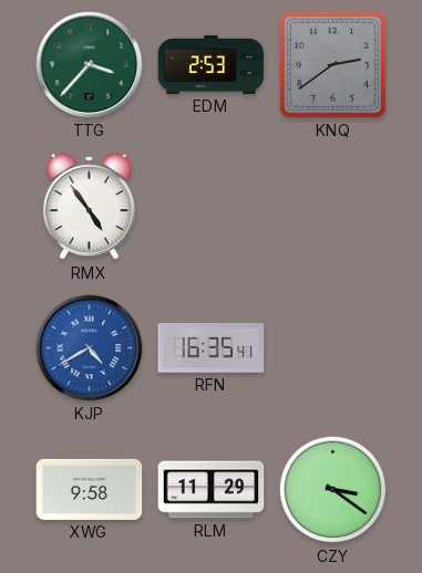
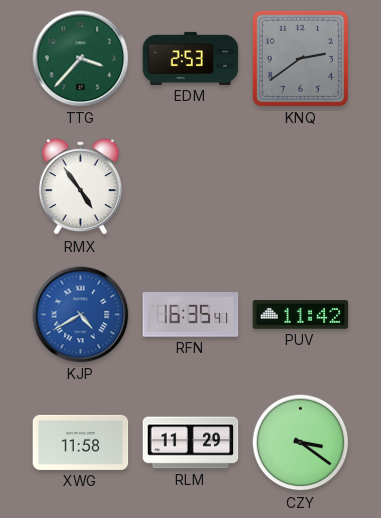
PUV: none -> 11:42 (301, 315)
XWG: 9:58 -> 11:58 (81, 442)
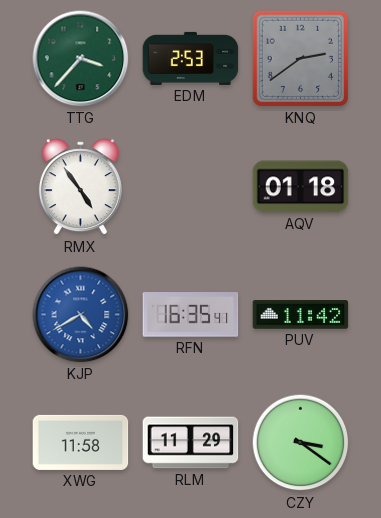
AQV: none -> 01:18 (301, 187)
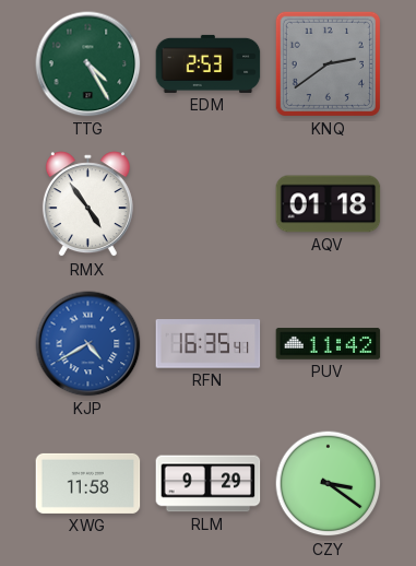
TTG: 3:37 -> 4:25 (88, 64)
RLM: 11:29 -> 9:29 (209, 484)
